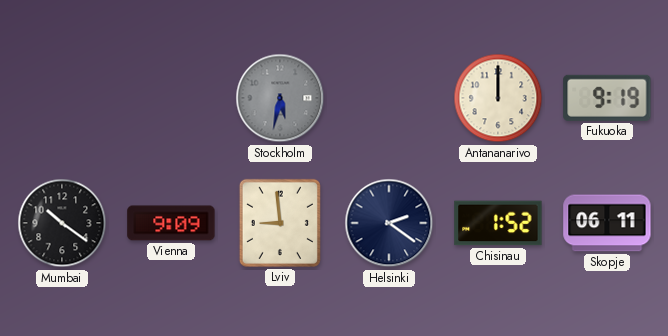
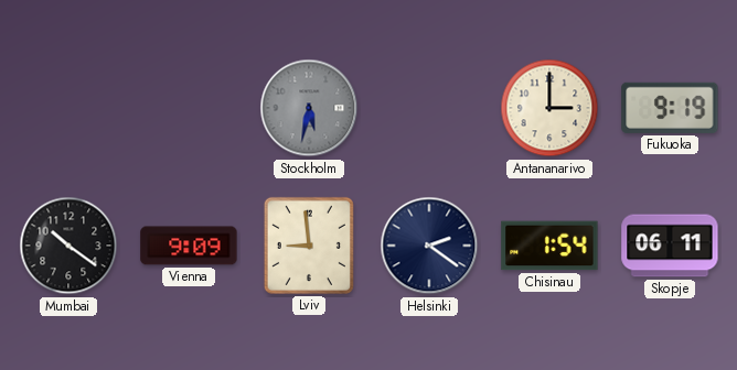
Antananarivo: 12:00 -> 3:00 (549, 108)
Chisinau: 1:52 -> 1:54 (549, 246)
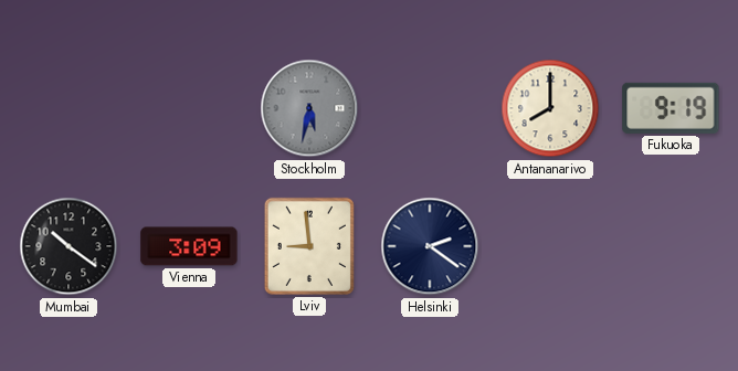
Antananarivo: 3:00 -> 8:00 (550, 108)
Vienna: 9:09 -> 3:09 (189, 246)
Chisinau: 1:54 -> none (549, 246)
Skopje: 06:11 -> none (670, 246)
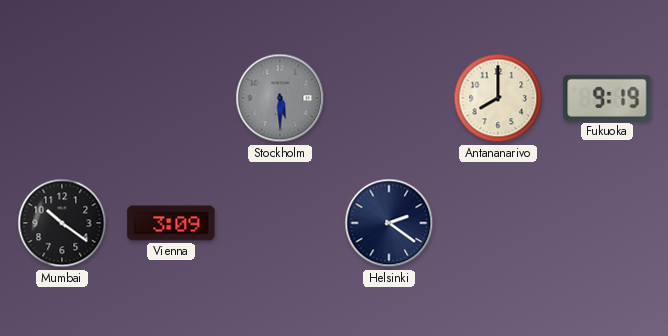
Stockholm: 5:32 -> 5:30 (280, 98)
Lviv: 8:59 -> none (309, 246)
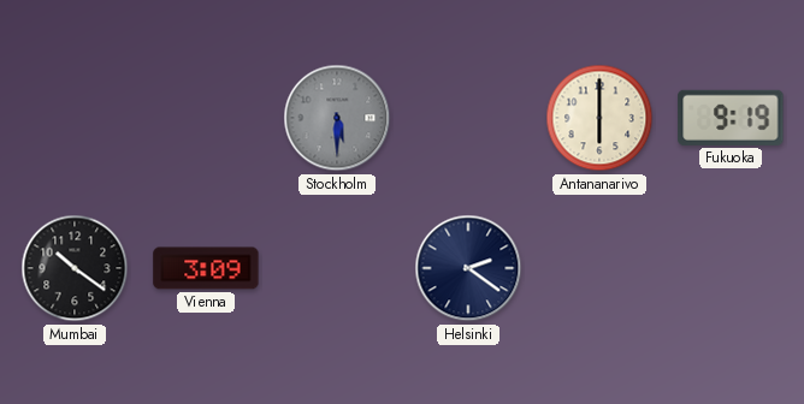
Antananarivo: 8:00 -> 6:00 (599, 118)
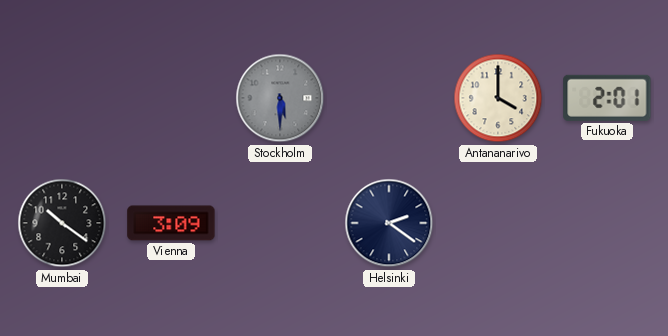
Antananarivo: 6:00 -> 4:00 (498, 98)
Fukuoka: 9:19 -> 2:01 (607, 98)
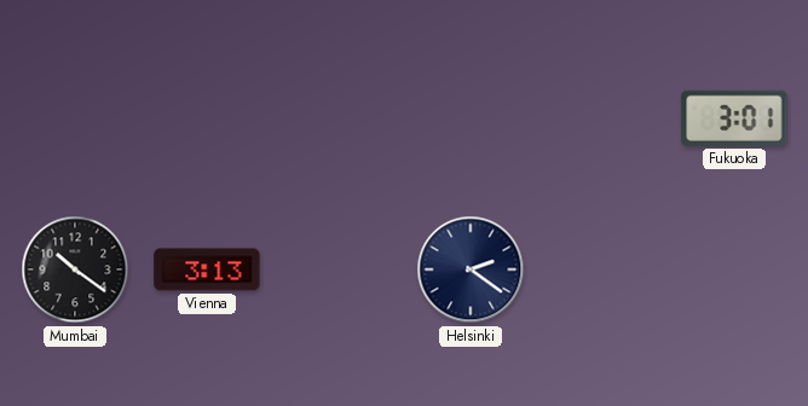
Stockholm: 5:30 -> none (280, 98)
Antananarivo: 4:00 -> none (498, 98)
Fukuoka: 2:01 -> 3:01 (734, 118)
Vienna: 3:09 -> 3:13 (207, 269)
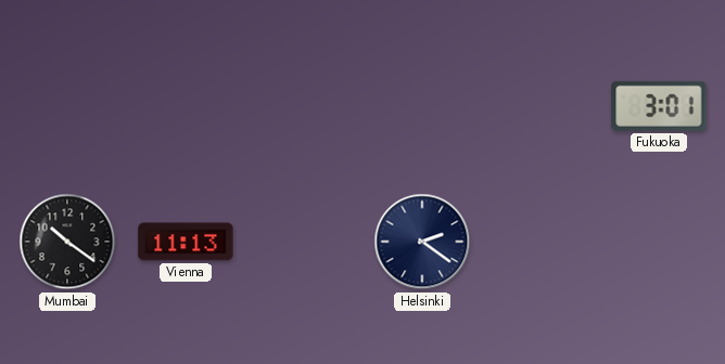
Vienna: 3:13 -> 11:13 (186, 242)
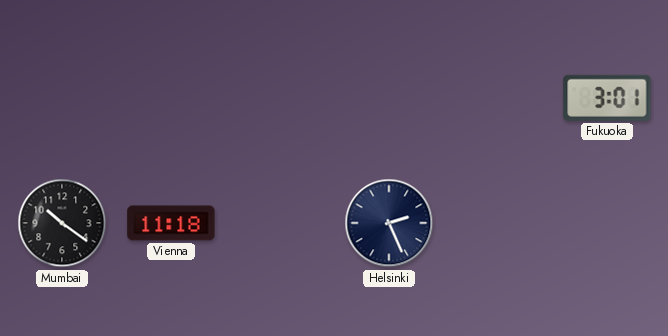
Vienna: 11:13 -> 11:18 (171, 223)
Helsinki: 2:21 -> 2:26 (389, 223)
